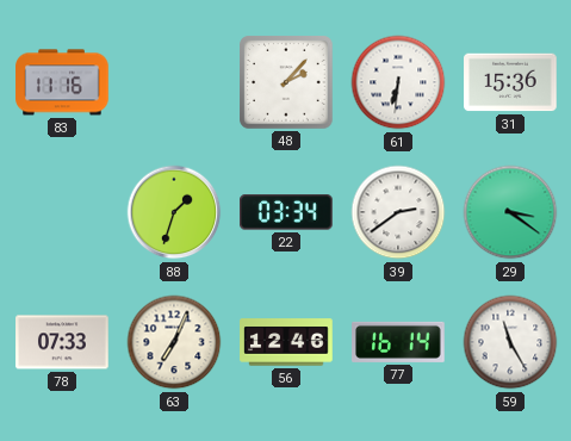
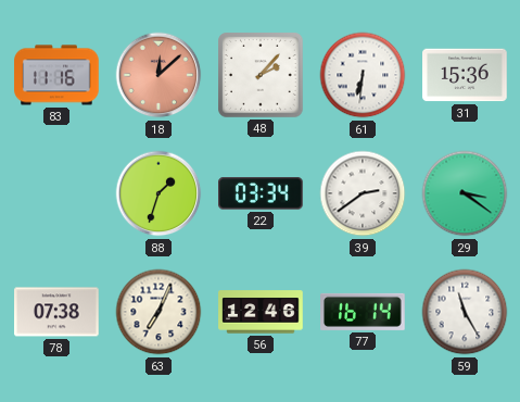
18: none -> 12:08 (158, 75)
78: 07:33 -> 07:38 (56, 312)
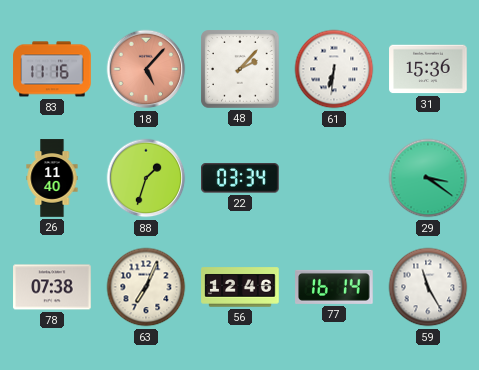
18: 12:08 -> 5:07 (146, 69)
26: none -> 11:40 (52, 178)
39: 2:39 -> none (363, 193)
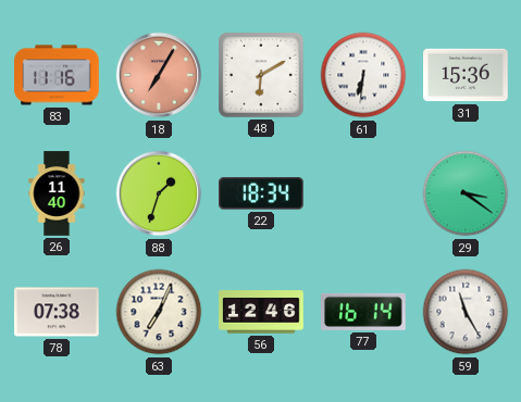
18: 5:07 -> 7:05 (159, 75)
48: 2:07 -> 6:10 (261, 75)
22: 03:34 -> 18:34 (262, 193)
